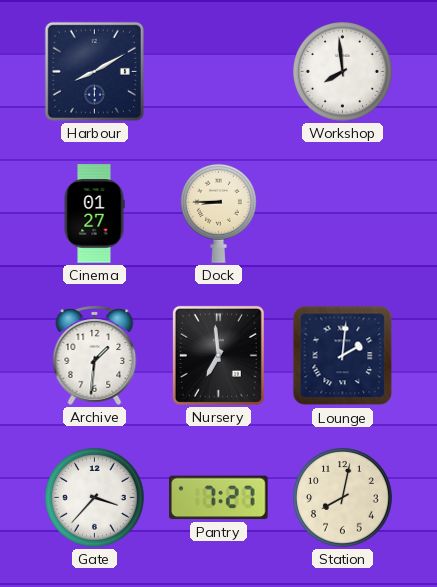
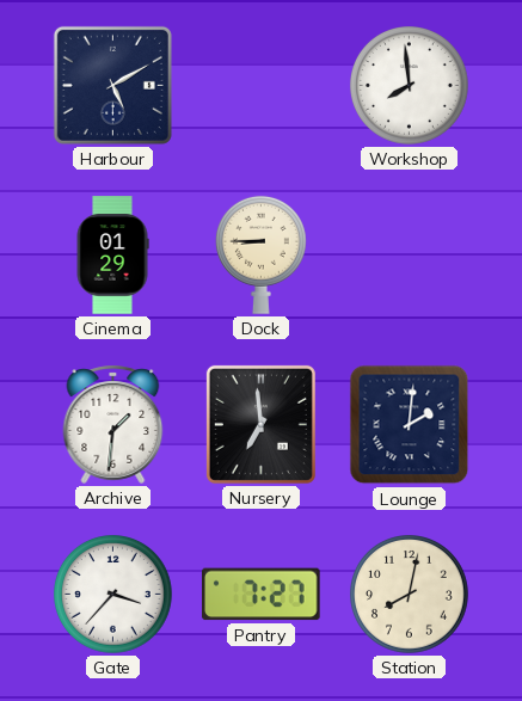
Harbour: 8:10 -> 5:10 (112, 85)
Cinema: 01:27 -> 01:29 (112, 256)
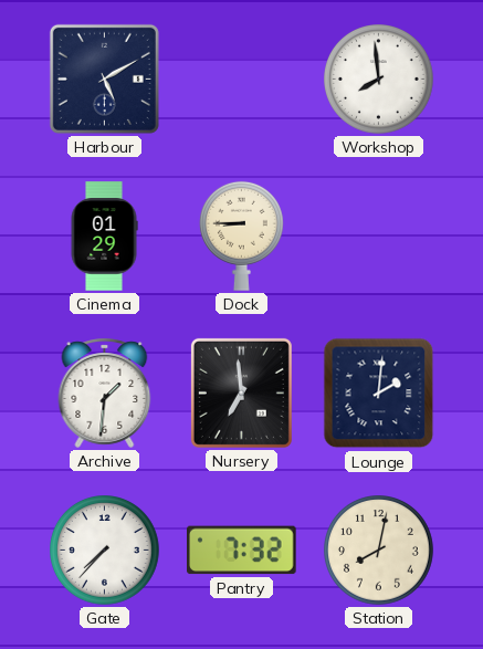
Gate: 3:37 -> 7:37 (105, 551)
Pantry: 7:27 -> 7:32 (242, 551)
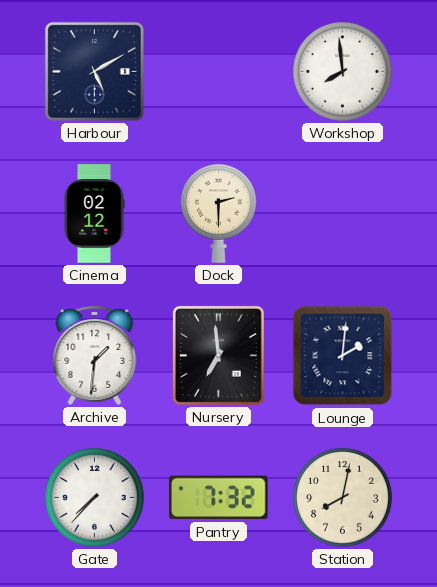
Cinema: 01:29 -> 02:12 (94, 214)
Dock: 8:45 -> 2:30 (218, 213)
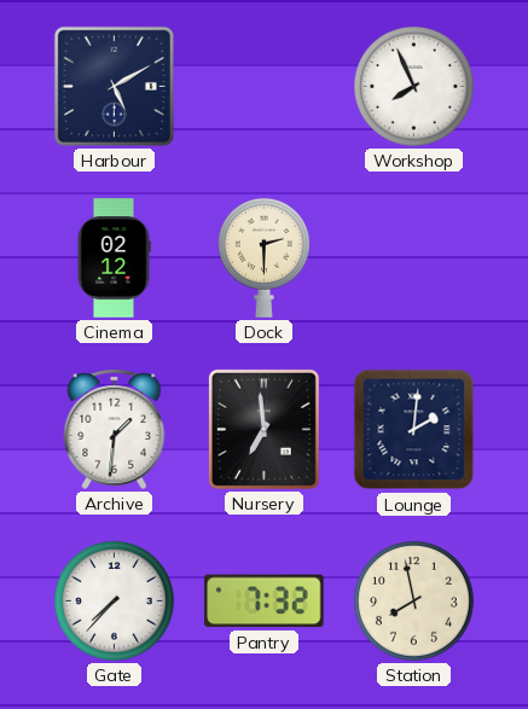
Workshop: 7:59 -> 7:56 (414, 87)
Station: 8:02 -> 7:58 (414, 602)
